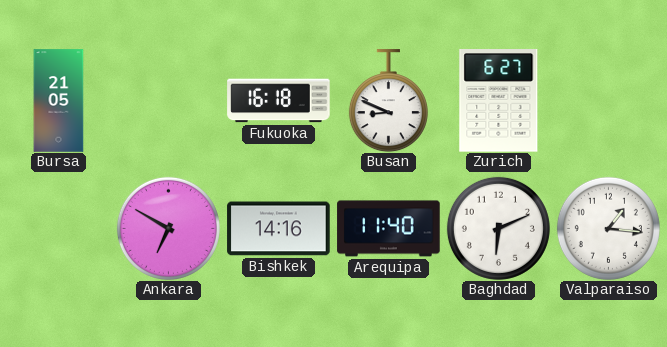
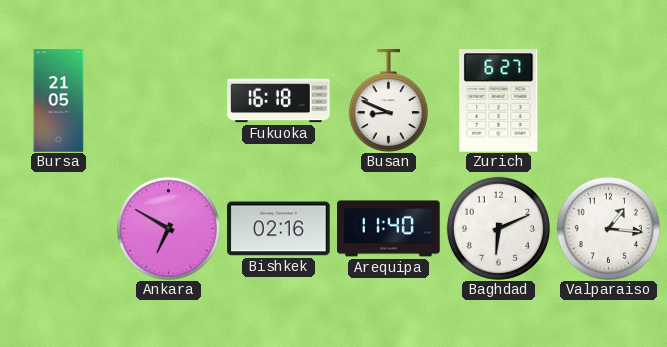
Bishkek: 14:16 -> 02:16 (279, 229)
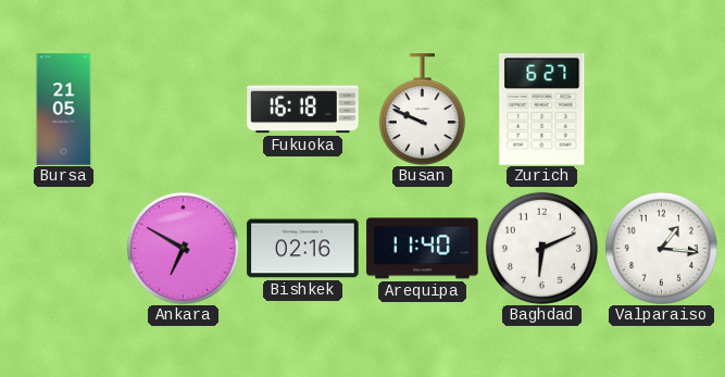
Busan: 8:49 -> 9:49 (422, 110)
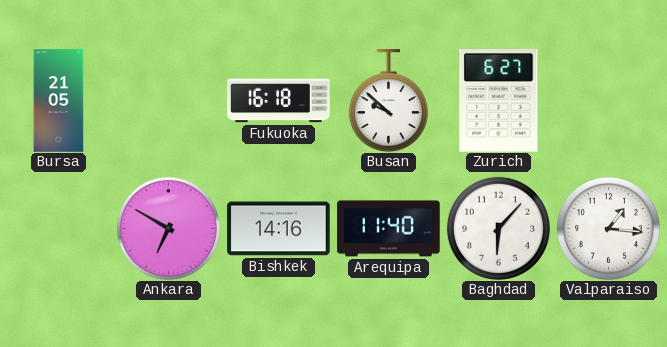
Busan: 9:49 -> 9:52 (388, 101)
Bishkek: 02:16 -> 14:16 (279, 229)
Baghdad: 6:11 -> 6:07 (498, 228)
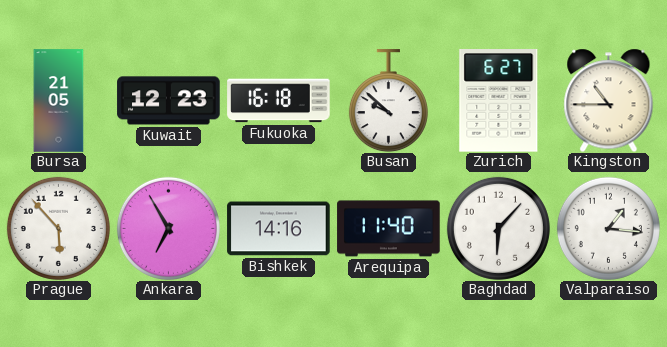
Kuwait: none -> 12:23 (169, 101)
Kingston: none -> 10:45 (609, 100)
Prague: none -> 5:53 (58, 228)
Ankara: 6:50 -> 6:55 (168, 228)
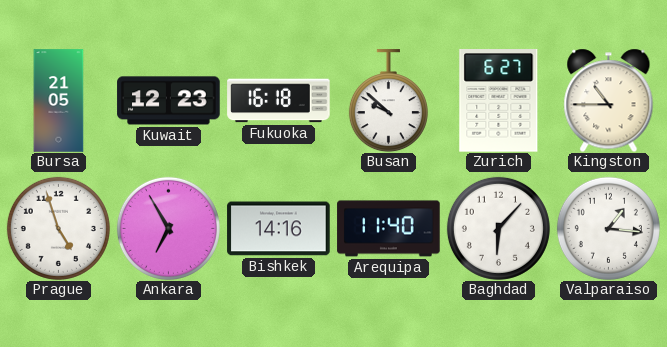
Prague: 5:53 -> 4:57 (58, 228)
